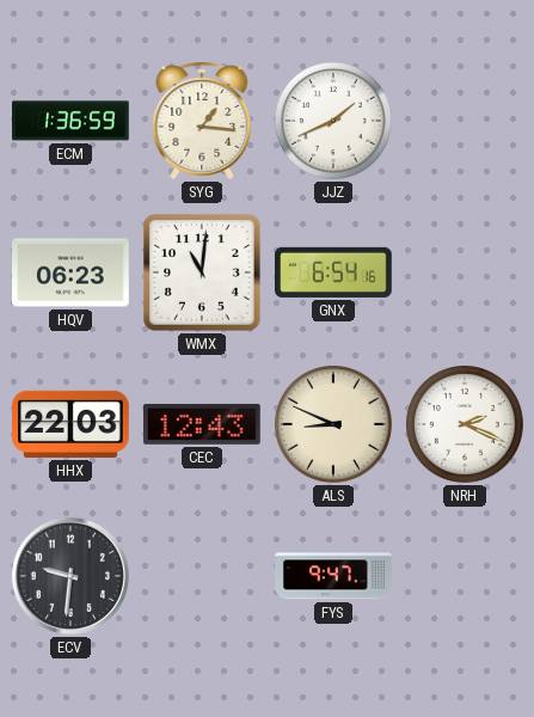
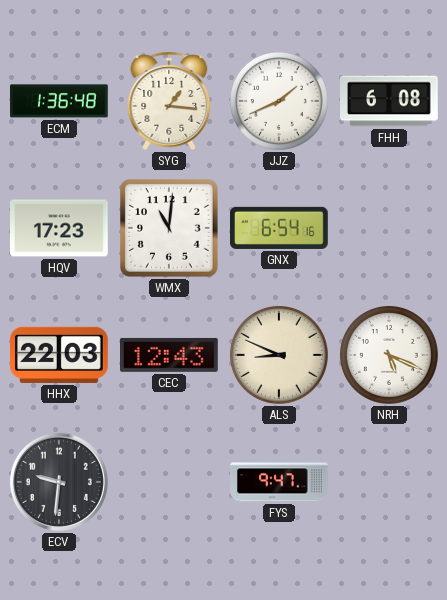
ECM: 1:36:59 -> 1:36:48 (60, 101)
FHH: none -> 6:08 (389, 101)
HQV: 06:23 -> 17:23 (60, 228)
NRH: 2:19 -> 5:19 (389, 355)
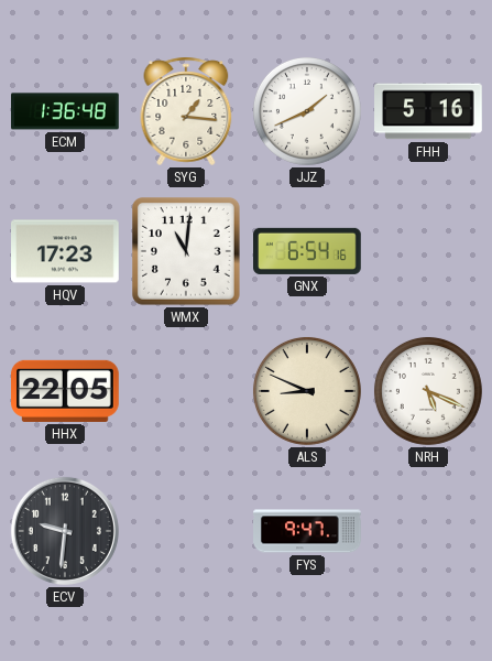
FHH: 6:08 -> 5:16 (428, 111)
HHX: 22:03 -> 22:05 (65, 391)
CEC: 12:43 -> none (170, 355)
